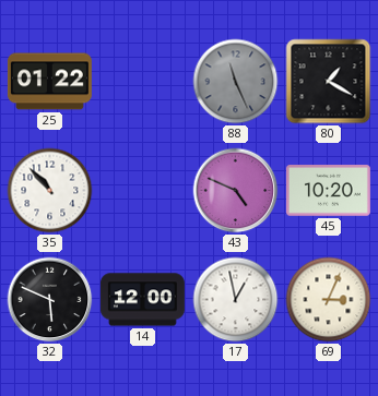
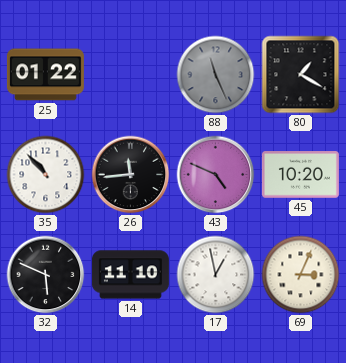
26: none -> 11:44 (131, 175)
14: 12:00 -> 11:10 (130, 275)
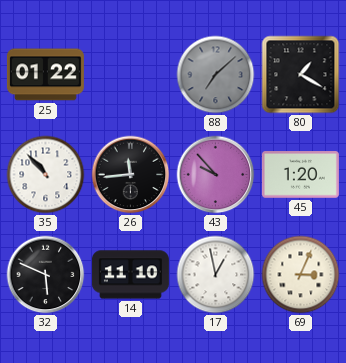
88: 11:26 -> 7:08 (216, 75)
43: 4:49 -> 9:53 (216, 175)
45: 10:20 -> 1:20 (300, 175)
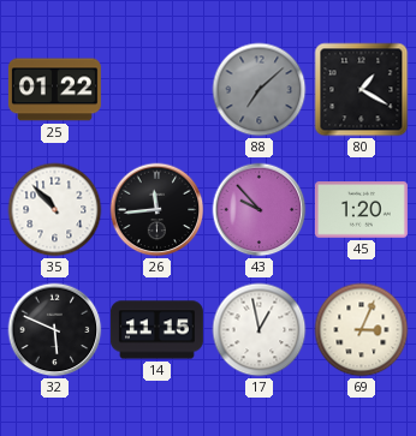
14: 11:10 -> 11:15 (156, 330)
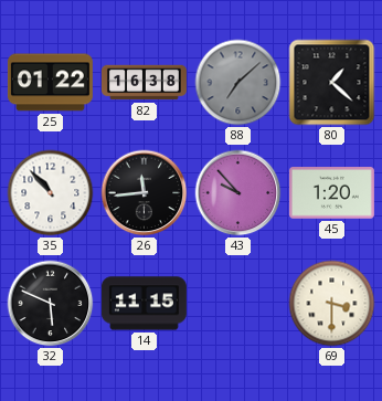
82: none -> 16:38 (144, 83)
80: 1:20 -> 1:22 (332, 83)
17: 12:58 -> none (260, 330)
69: 3:04 -> 3:30 (332, 304)
